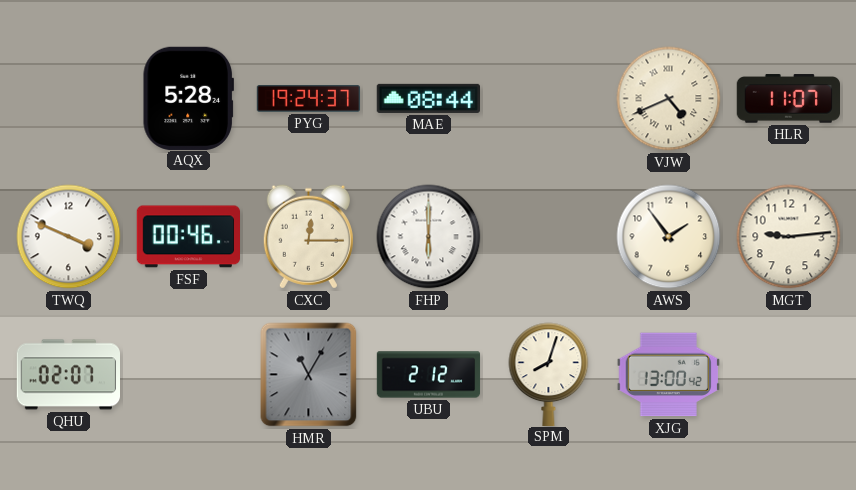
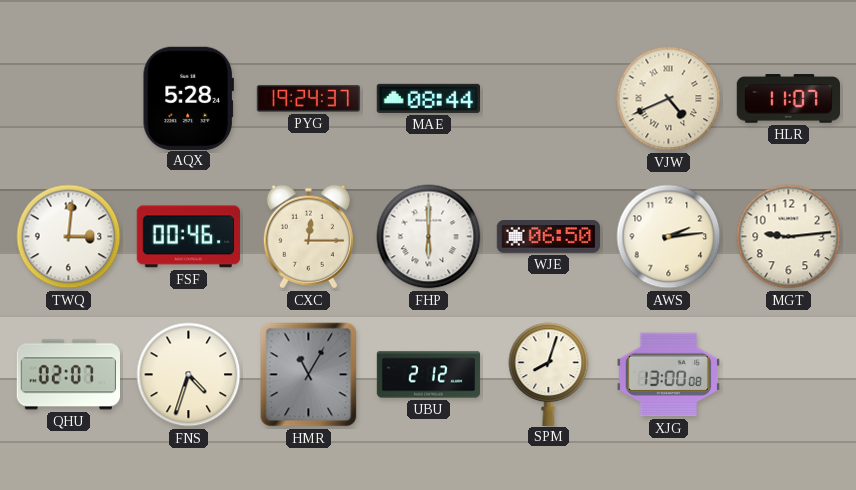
TWQ: 3:49 -> 3:01 (69, 237)
WJE: none -> 06:50 (549, 237)
AWS: 1:54 -> 2:14 (669, 237)
FNS: none -> 4:33 (189, 375)
XJG: 13:00:42 -> 13:00:08 (668, 375)
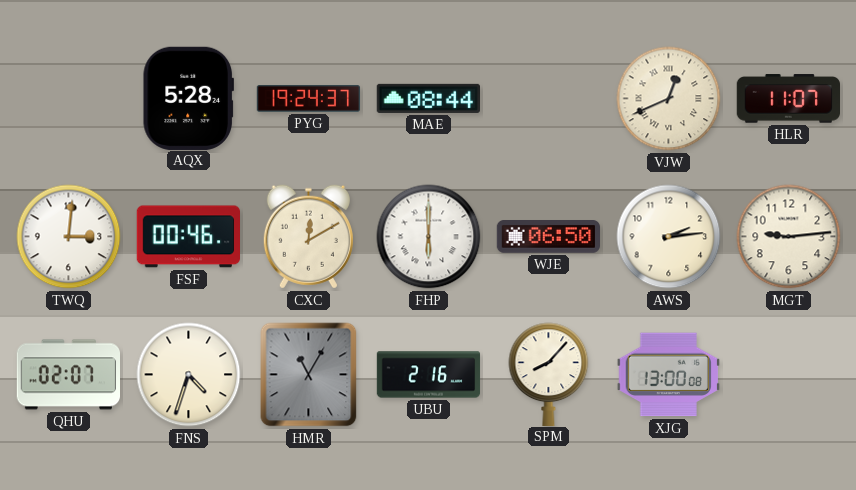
VJW: 4:41 -> 12:41 (669, 99)
CXC: 12:15 -> 12:10 (308, 237)
UBU: 2:12 -> 2:16 (429, 375)
SPM: 8:03 -> 8:07 (549, 374)
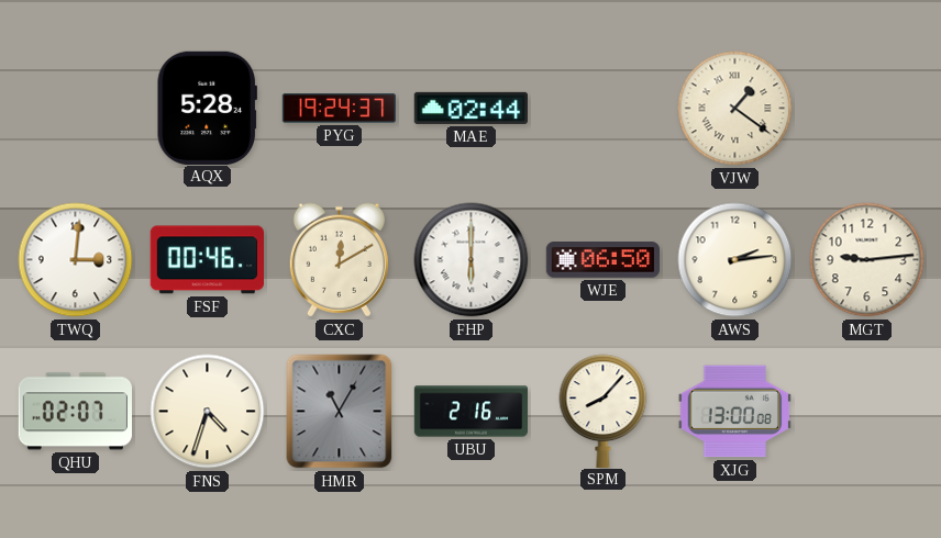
MAE: 08:44 -> 02:44 (470, 108)
VJW: 12:41 -> 1:21 (735, 109)
HLR: 11:07 -> none (788, 99)
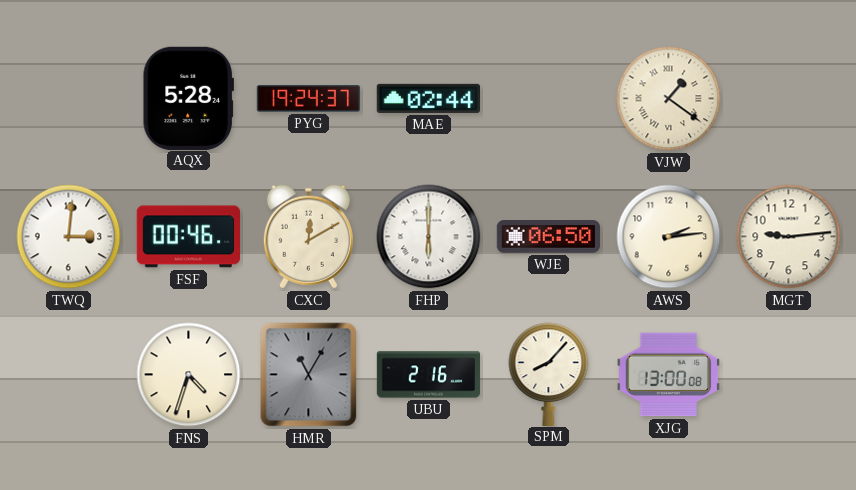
QHU: 02:07 -> none (75, 412)
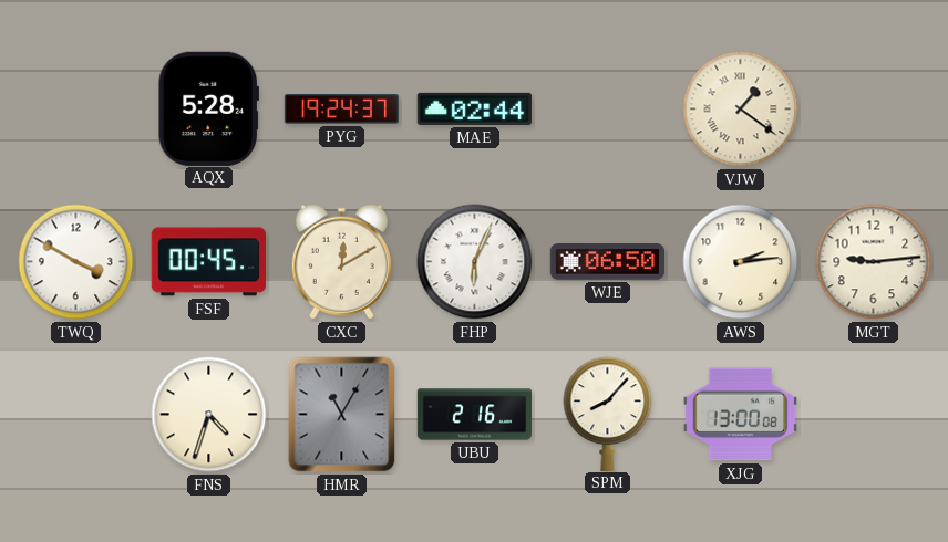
TWQ: 3:01 -> 3:50 (76, 262)
FSF: 00:46 -> 00:45 (208, 262)
FHP: 6:00 -> 6:04 (475, 262)
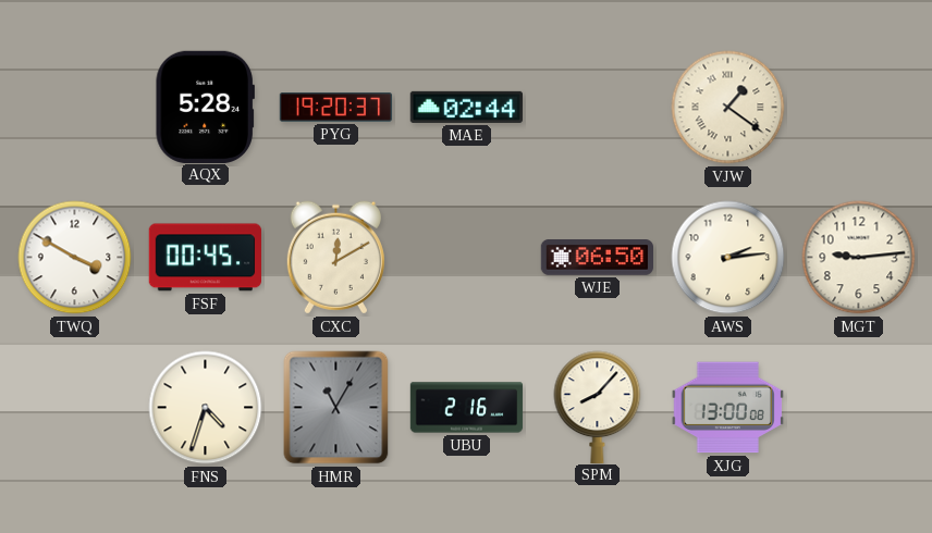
PYG: 19:24 -> 19:20 (336, 108)
FHP: 6:04 -> none (475, 262)
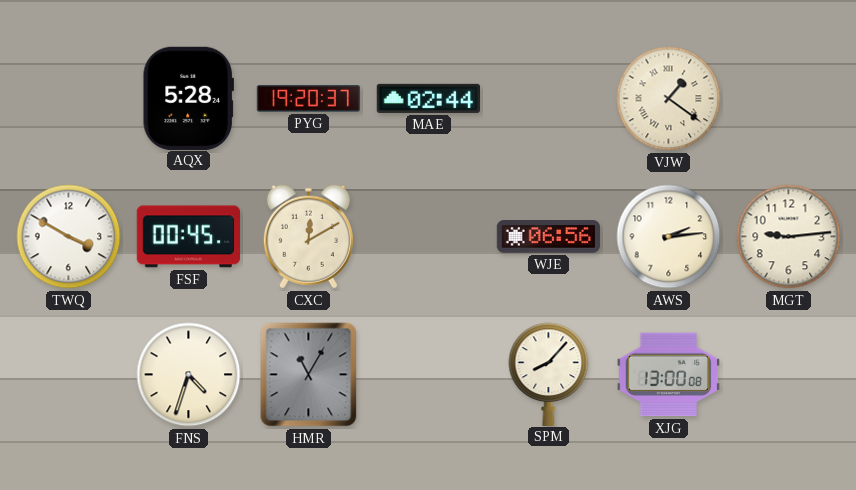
WJE: 06:50 -> 06:56 (549, 237)
UBU: 2:16 -> none (467, 408)
